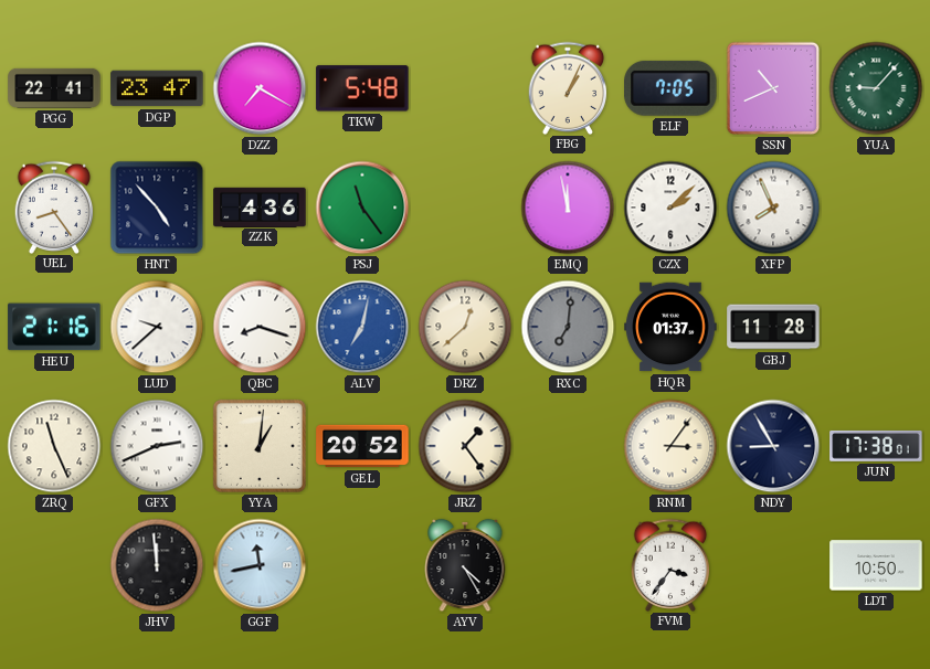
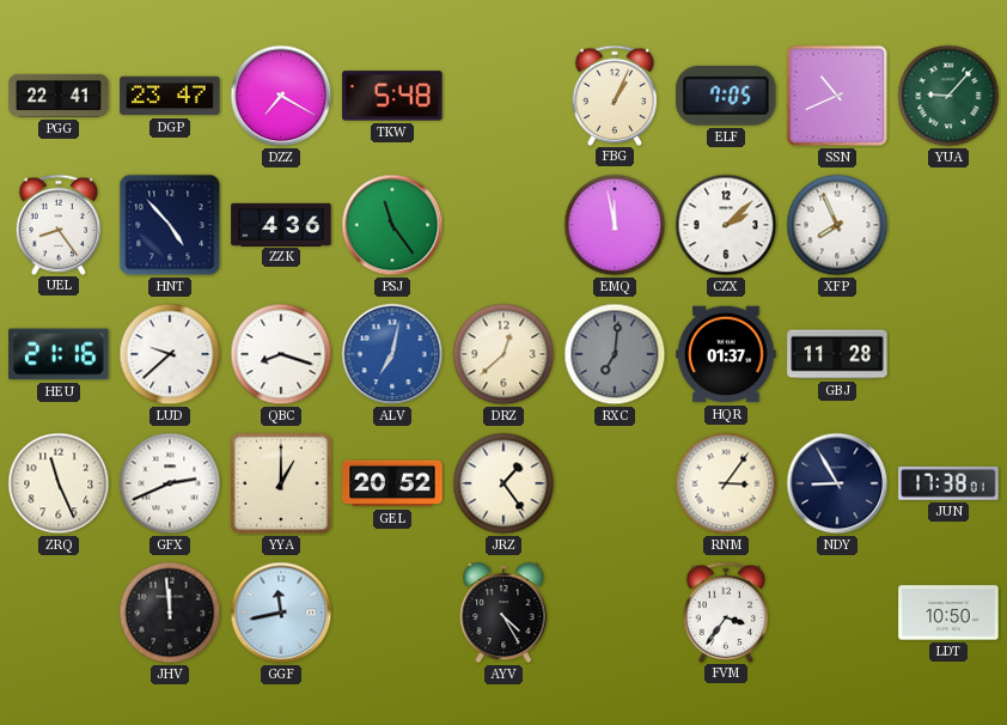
YYA: 1:01 -> 1:00 (281, 483)
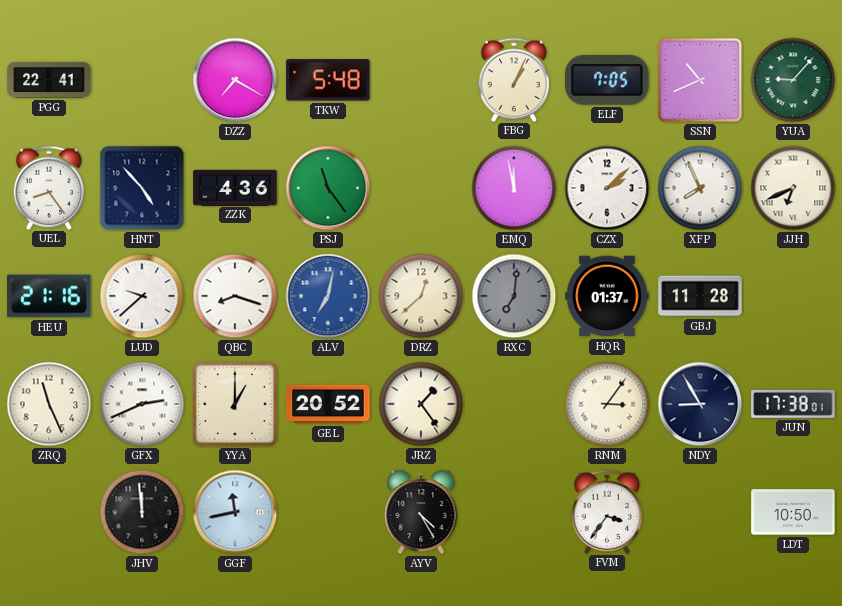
DGP: 23:47 -> none (170, 96)
JJH: none -> 6:41 (793, 188)
